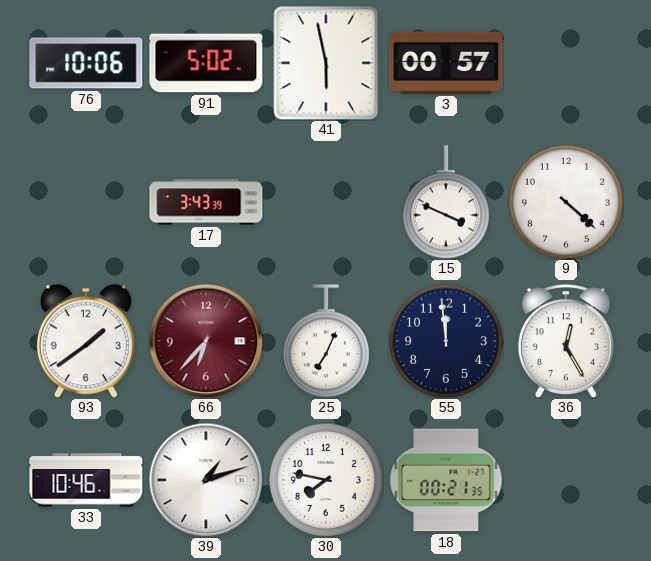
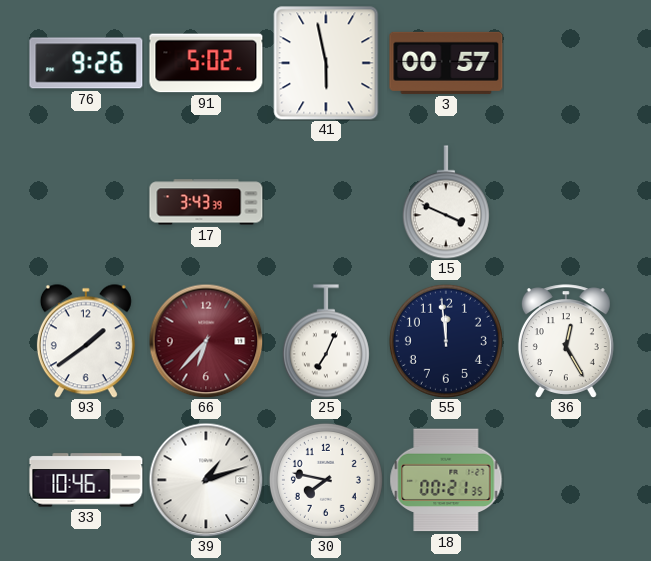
76: 10:06 -> 9:26 (86, 63)
9: 4:22 -> none (566, 202)
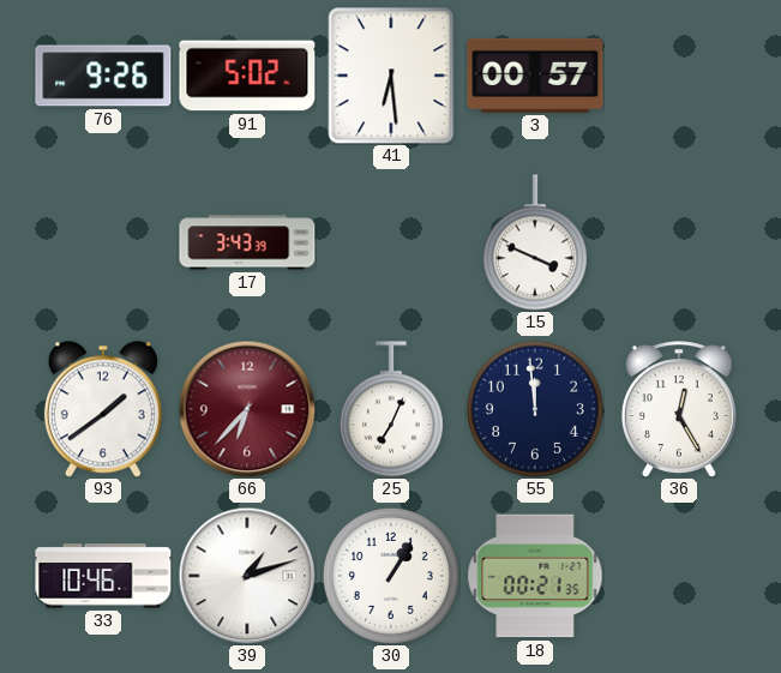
41: 5:58 -> 6:29 (391, 76)
30: 7:47 -> 1:05 (391, 576)
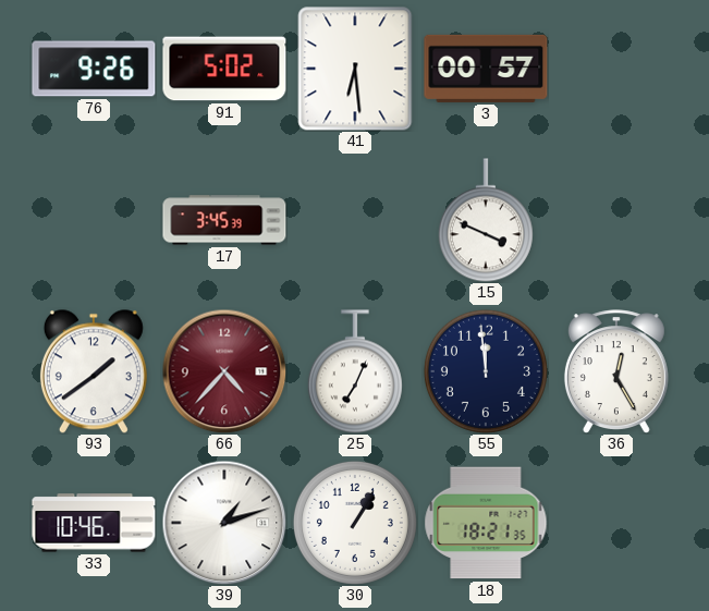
17: 3:43 -> 3:45 (224, 220)
66: 6:37 -> 4:37 (224, 371)
18: 00:21 -> 18:21 (486, 523)
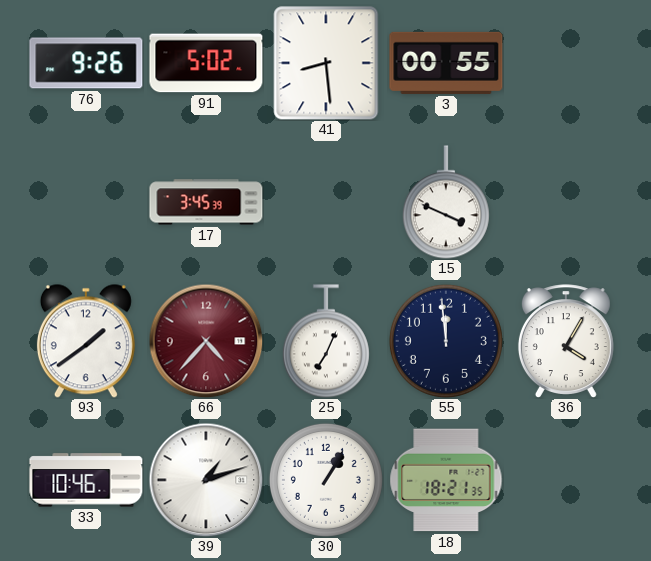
41: 6:29 -> 8:29 (326, 63)
3: 00:57 -> 00:55 (446, 63)
36: 12:25 -> 4:05 (566, 341)
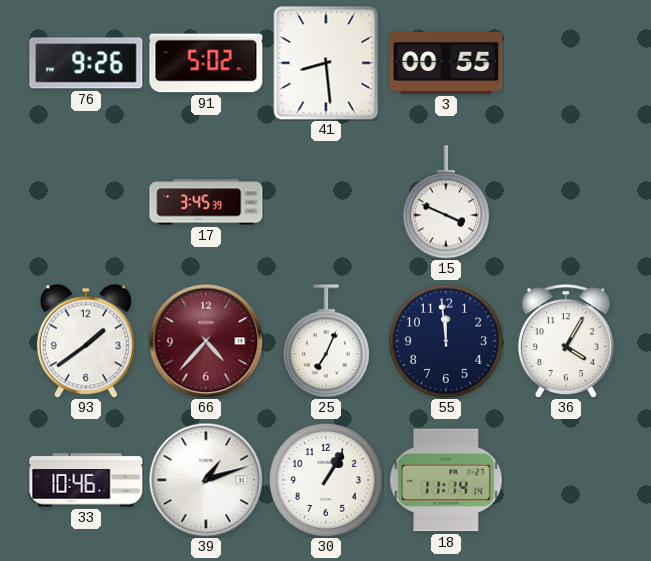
18: 18:21 -> 11:14 (446, 480)
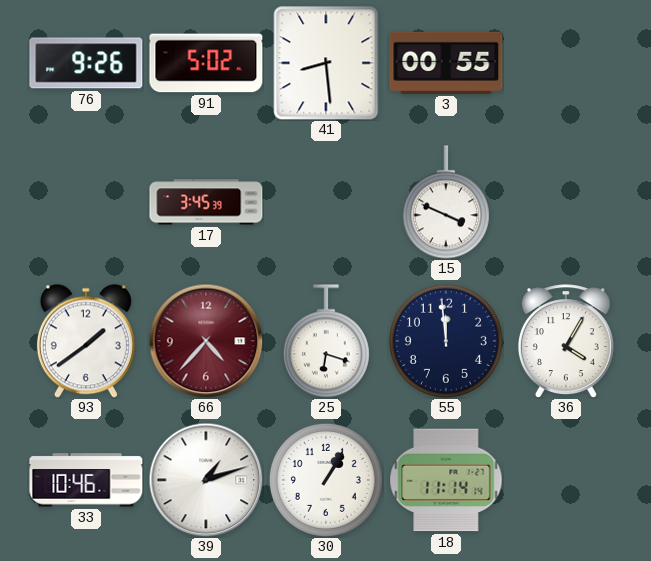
25: 7:04 -> 6:18 (326, 341)
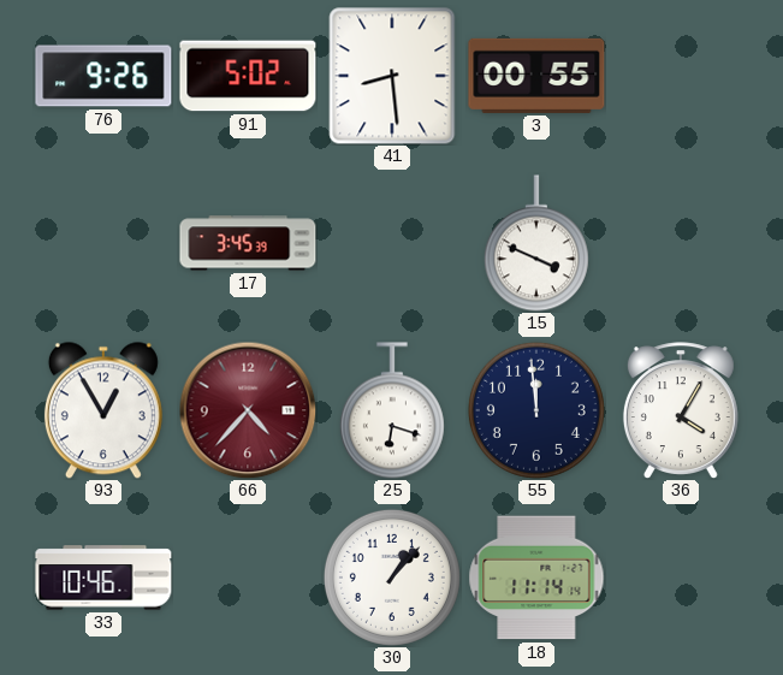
93: 1:39 -> 12:55 (103, 410)
39: 1:12 -> none (206, 480)
30: 1:05 -> 1:07 (392, 578)
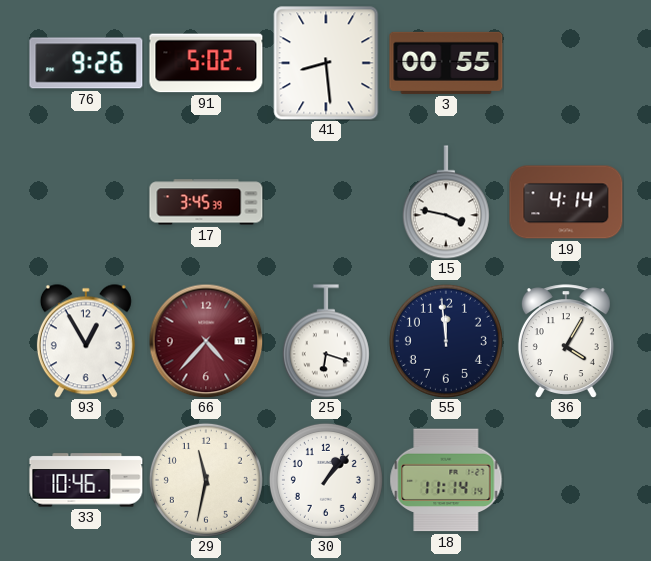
15: 3:49 -> 3:47 (446, 202)
19: none -> 4:14 (566, 202)
29: none -> 11:32 (206, 480)
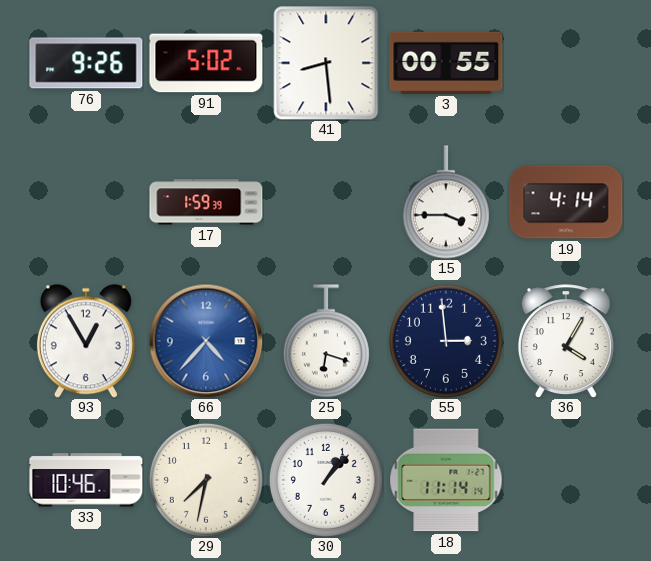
17: 3:45 -> 1:59 (206, 202)
15: 3:47 -> 3:45 (446, 202)
66 dial: burgundy -> blue (206, 341)
55: 11:59 -> 2:59 (446, 341)
29: 11:32 -> 7:32 (206, 480)
